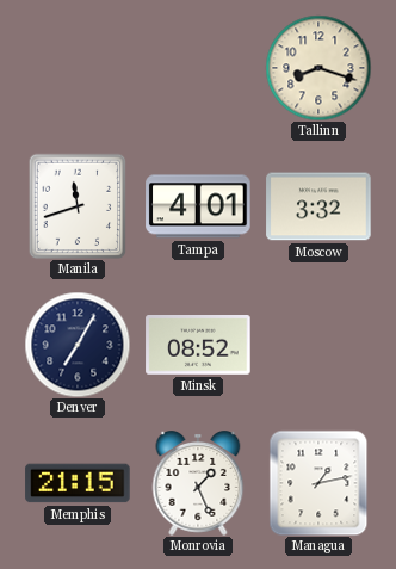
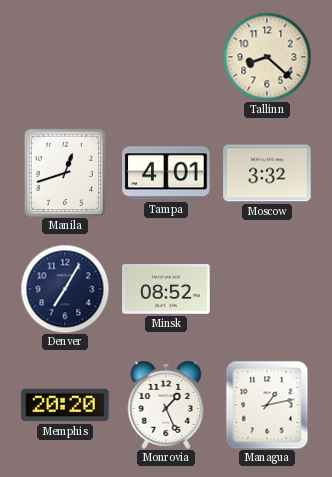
Tallinn: 8:18 -> 8:22 (267, 57)
Manila: 11:42 -> 12:42 (65, 173)
Memphis: 21:15 -> 20:20 (65, 405)
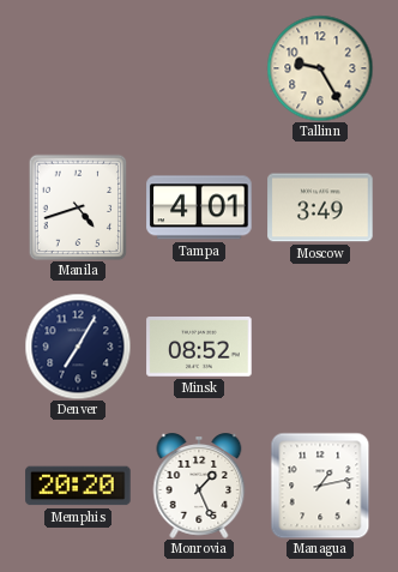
Tallinn: 8:22 -> 9:25 (320, 68)
Manila: 12:42 -> 4:42 (78, 207)
Moscow: 3:32 -> 3:49 (320, 207)
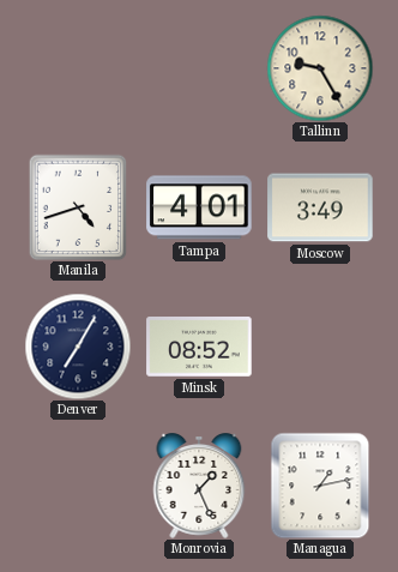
Memphis: 20:20 -> none (78, 486)
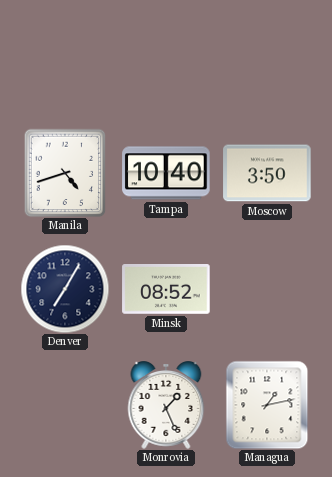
Tallinn: 9:25 -> none (320, 68)
Tampa: 4:01 -> 10:40 (166, 173)
Moscow: 3:49 -> 3:50 (267, 173)
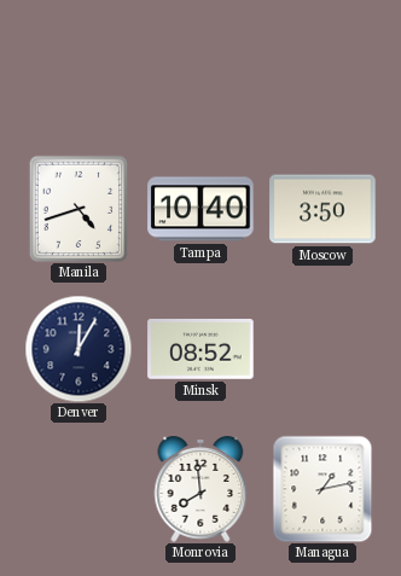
Denver: 7:05 -> 12:05 (79, 349)
Monrovia: 1:26 -> 7:59 (200, 490)
